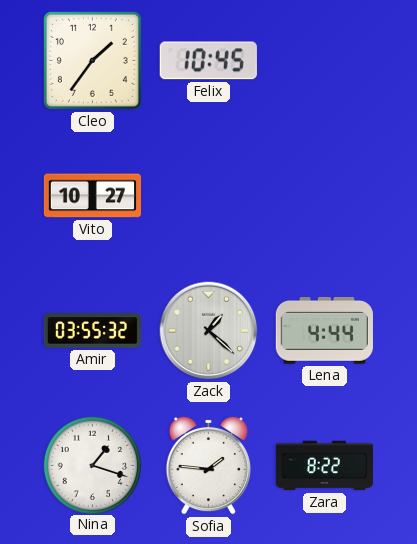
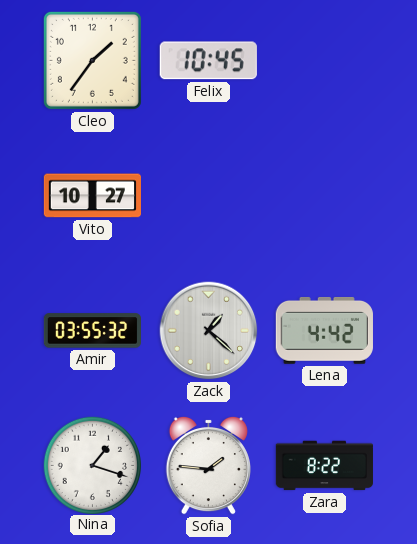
Lena: 4:44 -> 4:42 (324, 330)
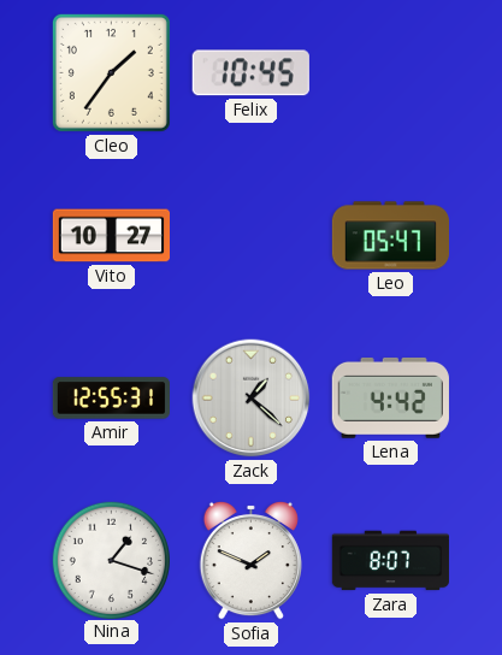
Leo: none -> 05:47 (390, 236)
Amir: 03:55 -> 12:55 (111, 399)
Sofia: 1:46 -> 1:49 (250, 560)
Zara: 8:22 -> 8:07 (390, 561)
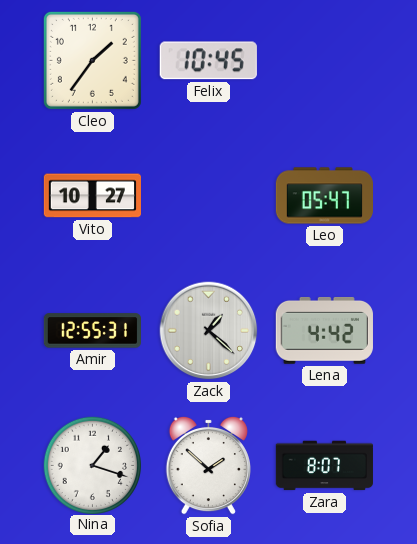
Sofia: 1:49 -> 1:52 (208, 465)
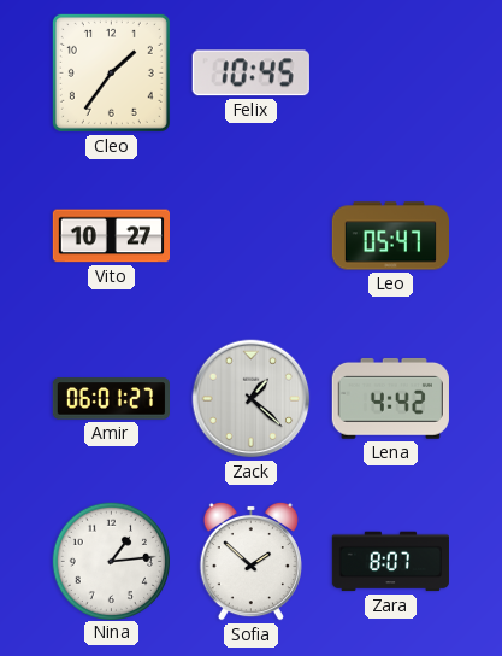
Amir: 12:55 -> 06:01 (111, 399)
Nina: 1:18 -> 1:14 (111, 561)
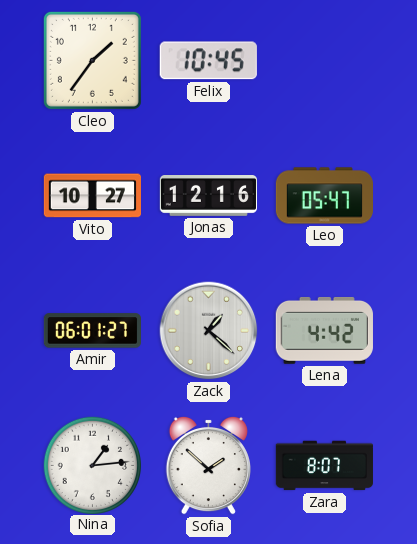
Jonas: none -> 12:16 (208, 196)
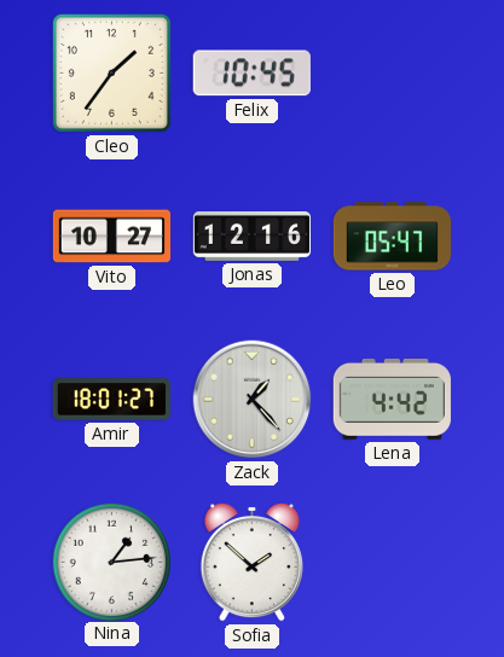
Amir: 06:01 -> 18:01 (111, 400)
Zack: 1:22 -> 1:23 (253, 400)
Zara: 8:07 -> none (324, 466)
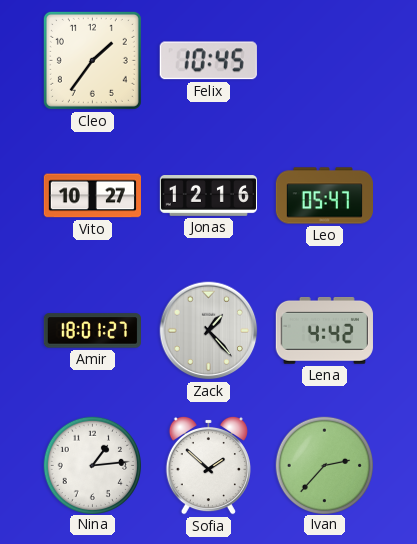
Ivan: none -> 2:37 (324, 465)
